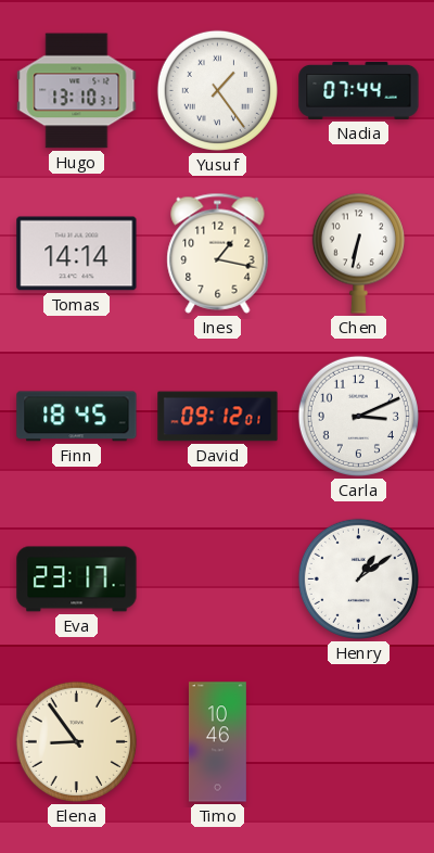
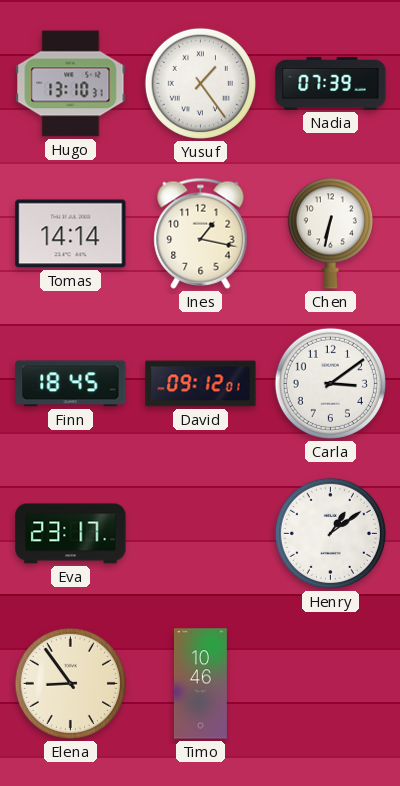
Nadia: 07:44 -> 07:39 (331, 83)
Carla: 3:11 -> 3:09 (330, 383)
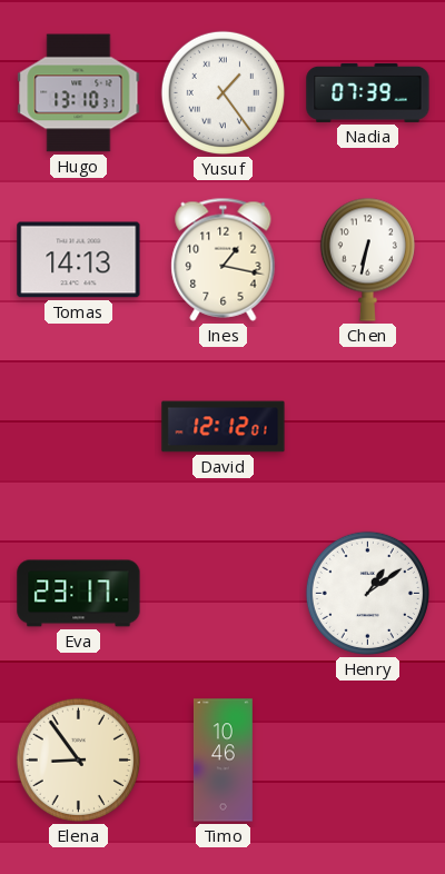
Tomas: 14:14 -> 14:13 (79, 260)
Finn: 18:45 -> none (71, 384)
David: 09:12 -> 12:12 (224, 427)
Carla: 3:09 -> none (330, 383)
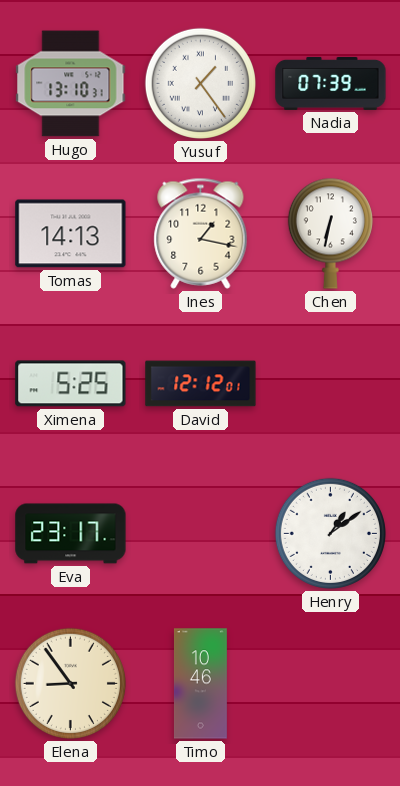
Ximena: none -> 5:25 (71, 384)
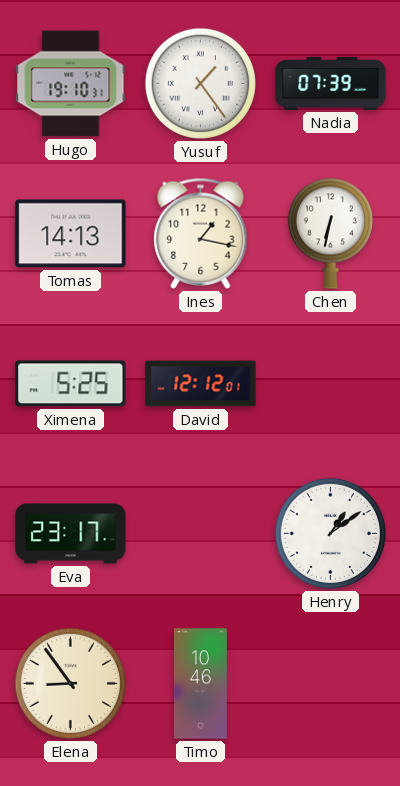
Hugo: 13:10 -> 19:10 (71, 84)
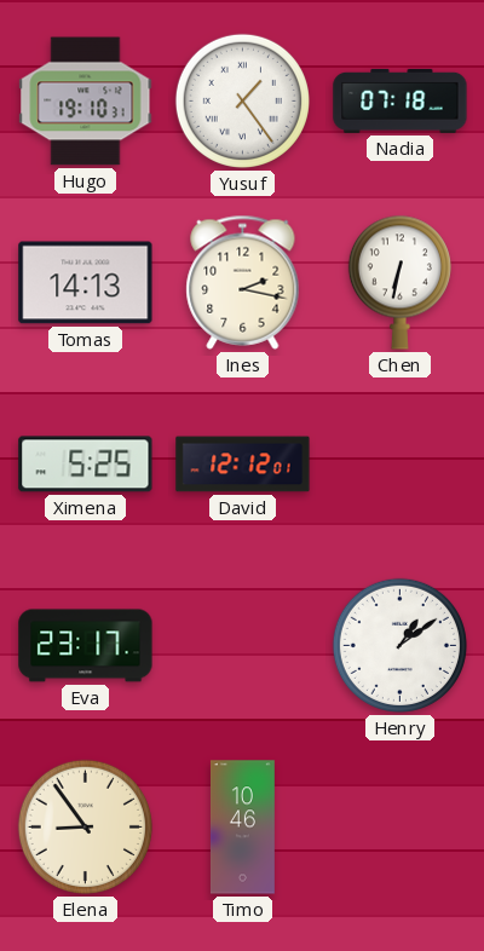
Nadia: 07:39 -> 07:18 (401, 100)
Ines: 1:17 -> 2:17 (243, 282)
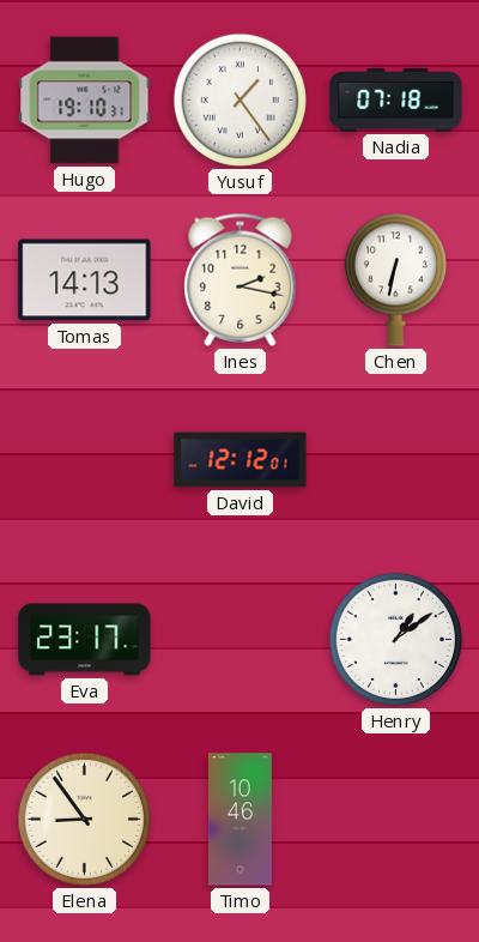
Ximena: 5:25 -> none (86, 465)
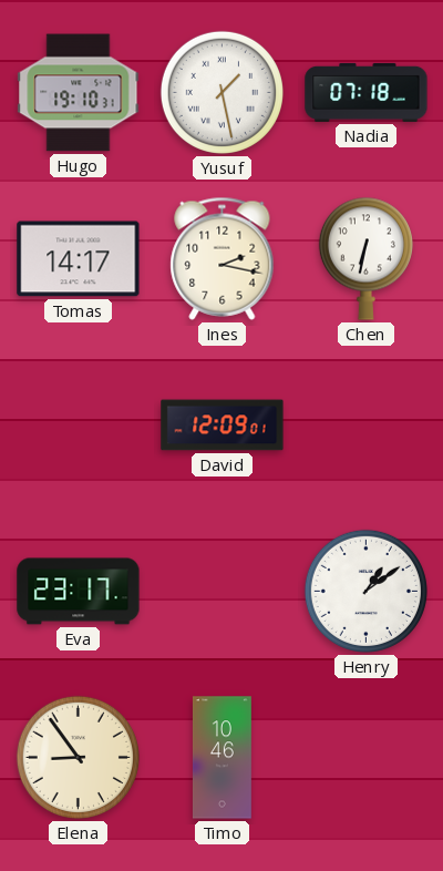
Yusuf: 1:24 -> 1:28 (221, 92)
Tomas: 14:13 -> 14:17 (79, 259)
David: 12:12 -> 12:09 (223, 426)
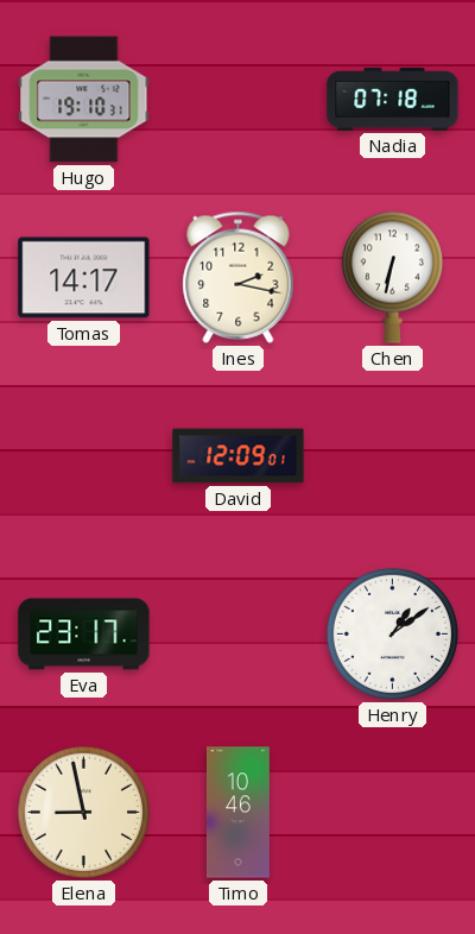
Yusuf: 1:28 -> none (221, 92)
Elena: 8:54 -> 8:58 (83, 812)
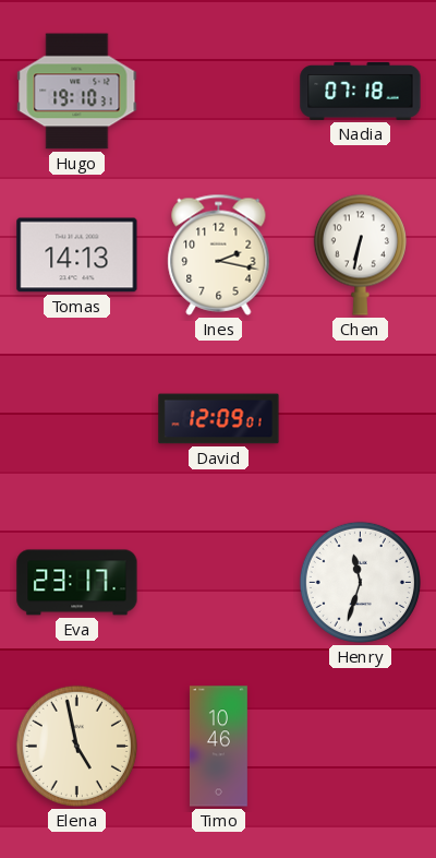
Tomas: 14:17 -> 14:13 (77, 255)
Henry: 1:09 -> 11:33 (360, 582)
Elena: 8:58 -> 4:58 (76, 746)
